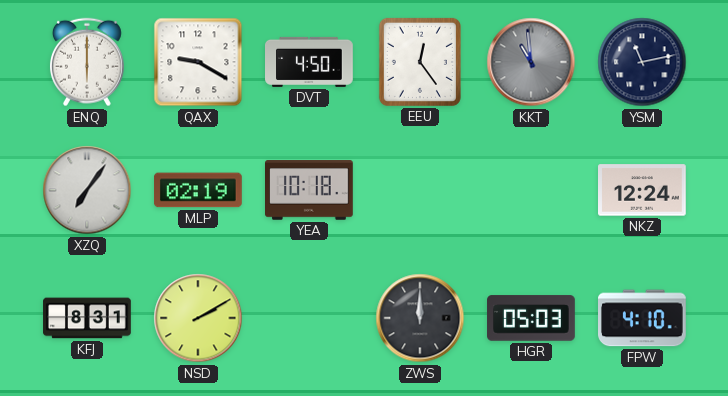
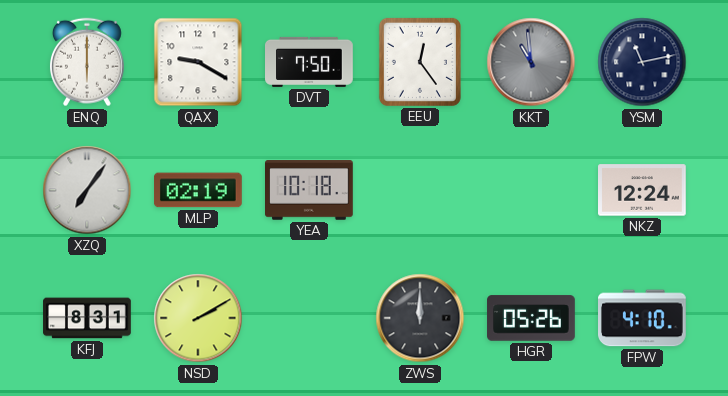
DVT: 4:50 -> 7:50 (310, 62)
HGR: 05:03 -> 05:26 (531, 318)
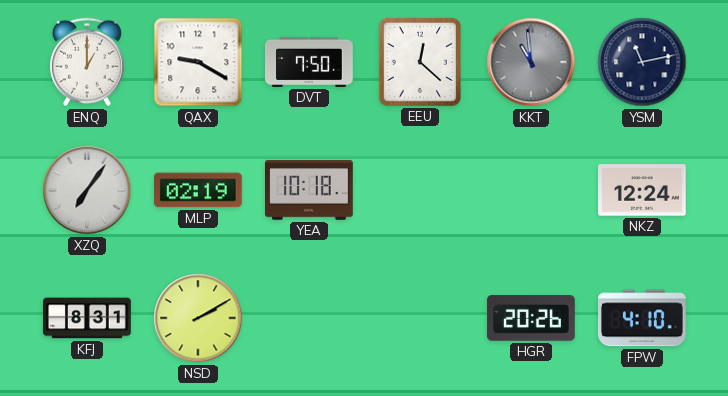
ENQ: 6:00 -> 1:00 (87, 62)
EEU: 12:24 -> 12:22 (420, 62)
ZWS: 12:00 -> none (420, 318)
HGR: 05:26 -> 20:26 (531, 318)
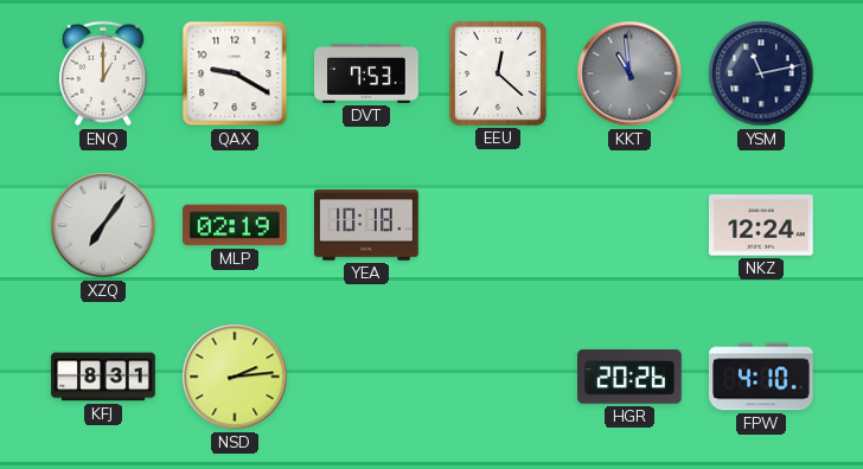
DVT: 7:50 -> 7:53 (367, 73)
NSD: 2:10 -> 2:14 (235, 377)
